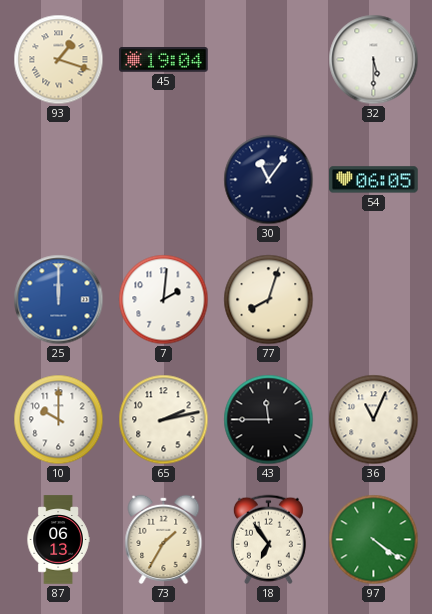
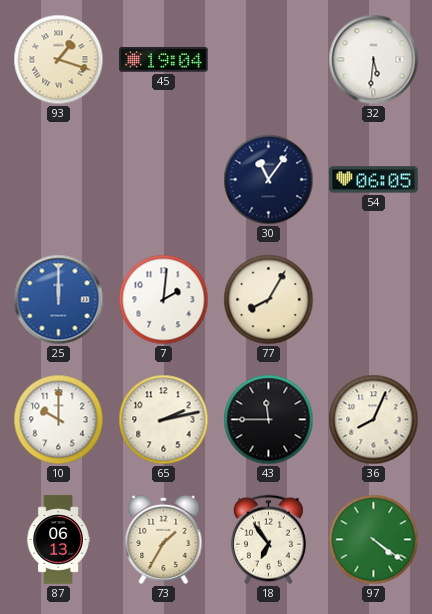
32: 5:30 -> 5:31 (374, 60)
77: 8:03 -> 8:05 (269, 300)
36: 11:04 -> 8:04 (374, 420)
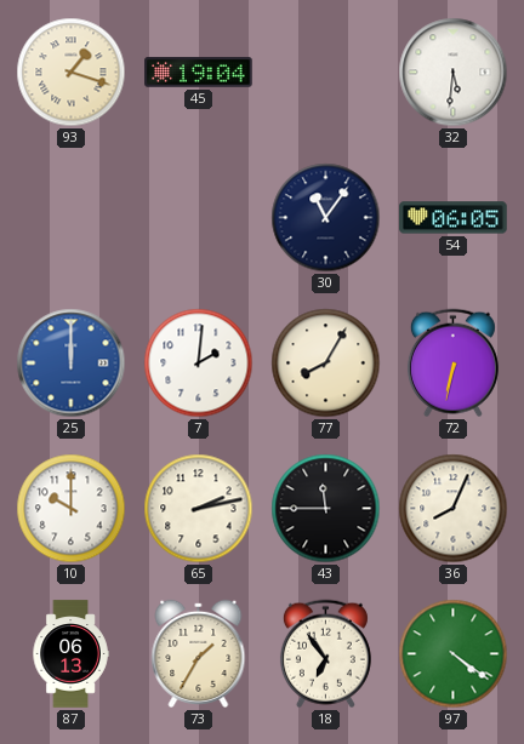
72: none -> 6:32 (452, 364)
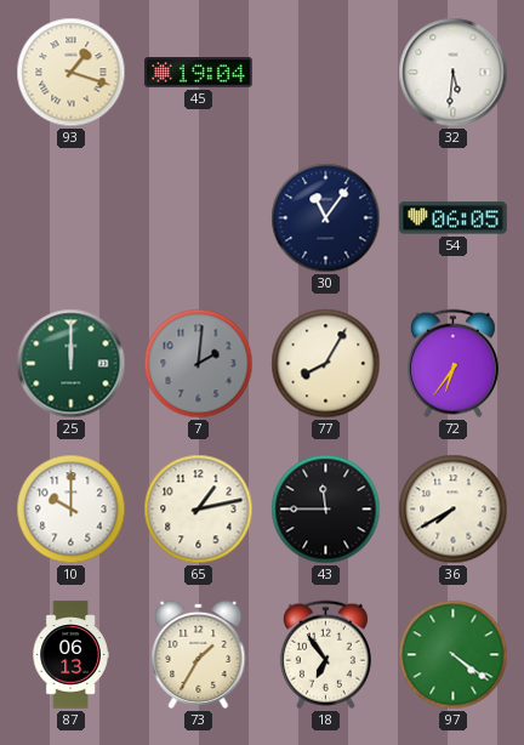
25 dial: blue -> green (72, 364)
7 dial: white -> grey (199, 364)
72: 6:32 -> 6:36 (452, 364)
65: 2:13 -> 1:13 (199, 510)
36: 8:04 -> 7:40 (454, 510)
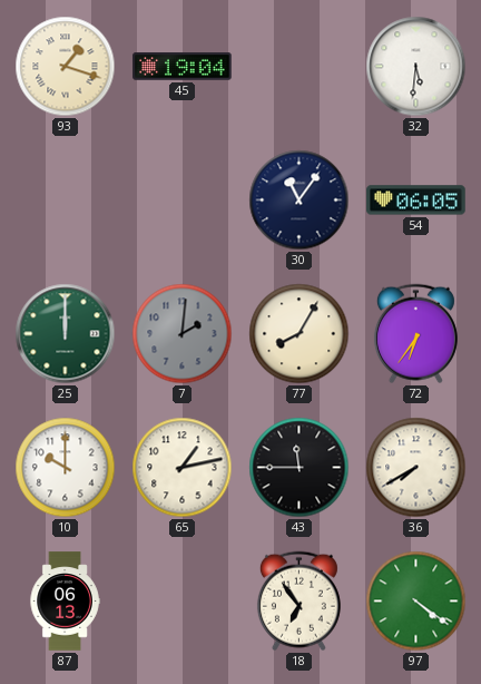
73: 1:35 -> none (199, 654)
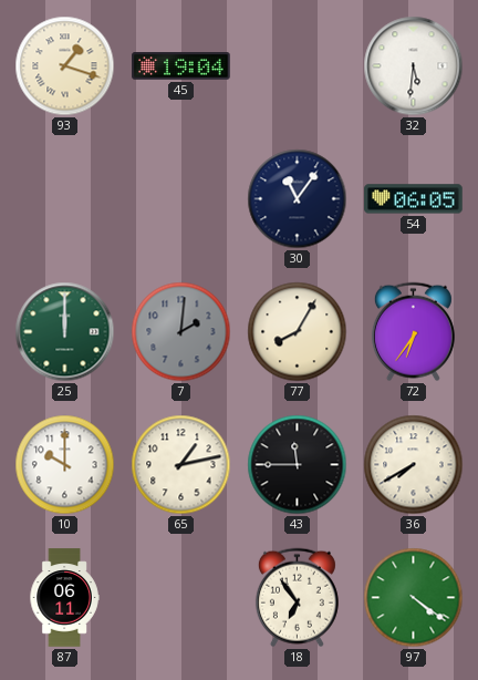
87: 06:13 -> 06:11 (64, 598)
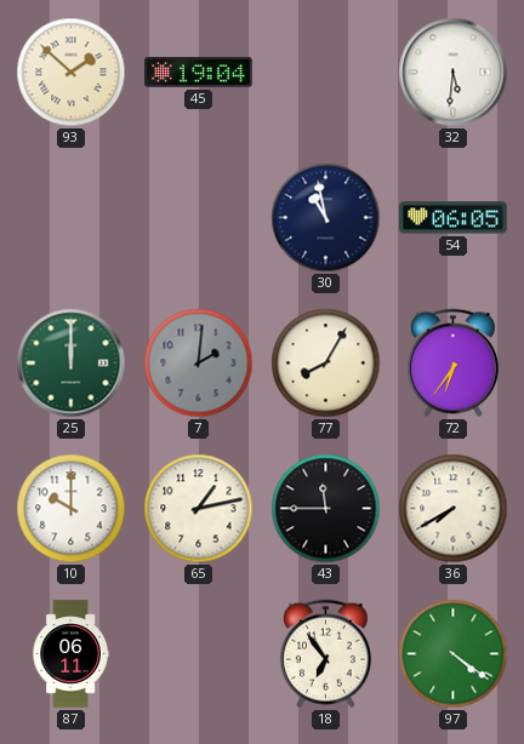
93: 1:18 -> 1:52 (72, 73)
30: 11:06 -> 10:58 (326, 218)
